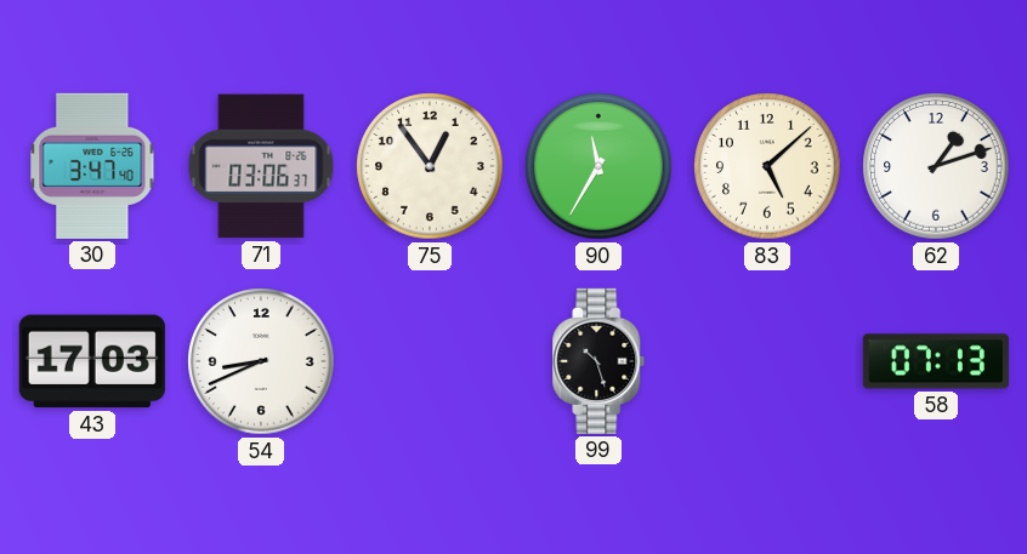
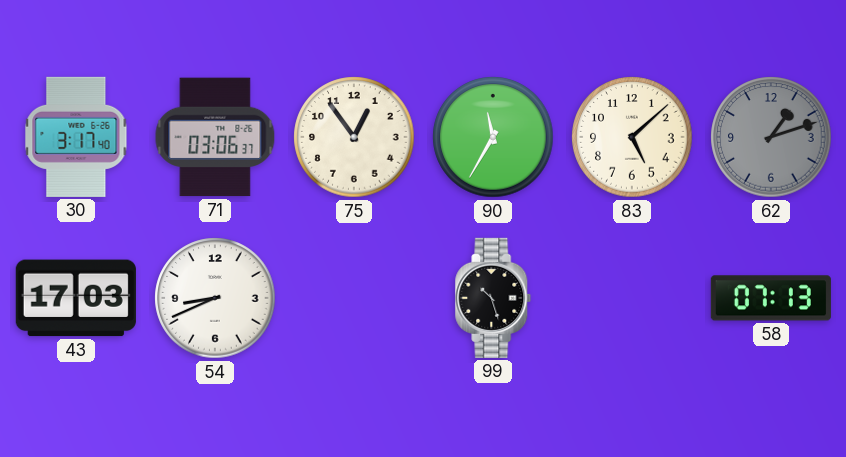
30: 3:47 -> 3:17 (76, 137)
62 dial: white -> grey (771, 137)
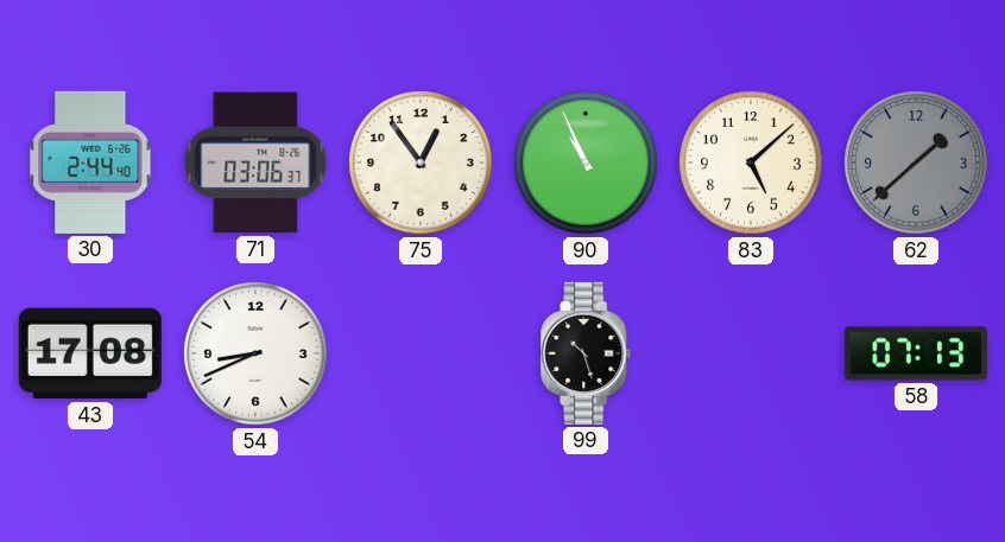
30: 3:17 -> 2:44 (90, 162)
90: 11:35 -> 10:56 (586, 162)
62: 1:12 -> 1:38 (916, 162)
43: 17:03 -> 17:08 (90, 353)
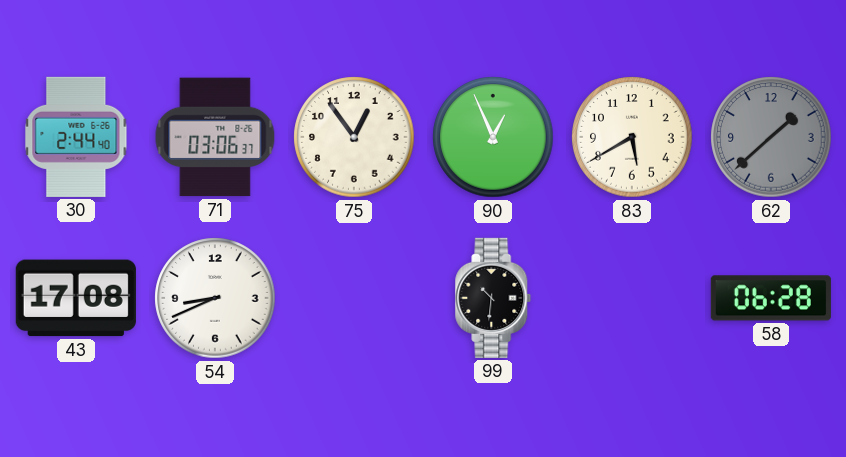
90: 10:56 -> 12:56 (493, 137)
83: 5:08 -> 5:40 (632, 137)
99: 10:27 -> 10:31 (493, 298)
58: 07:13 -> 06:28 (771, 298)
